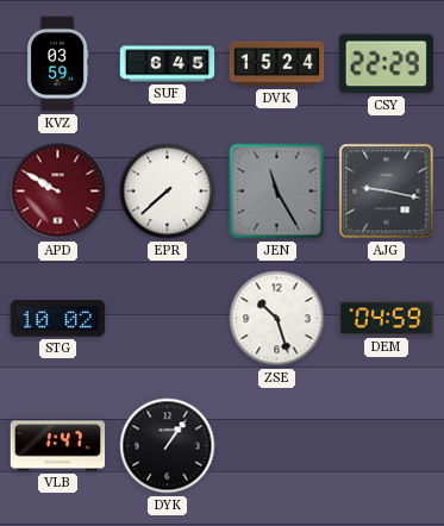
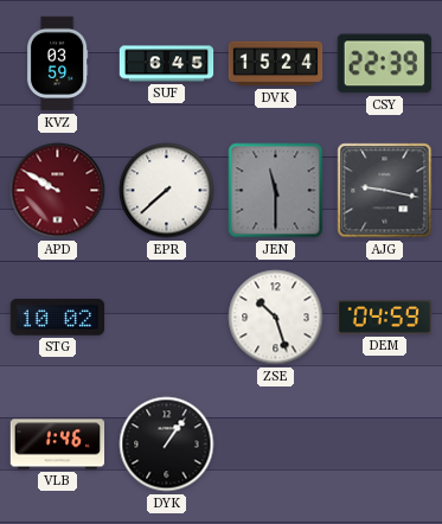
CSY: 22:29 -> 22:39 (384, 64)
JEN: 11:25 -> 11:30 (276, 191)
VLB: 1:47 -> 1:46 (58, 445)
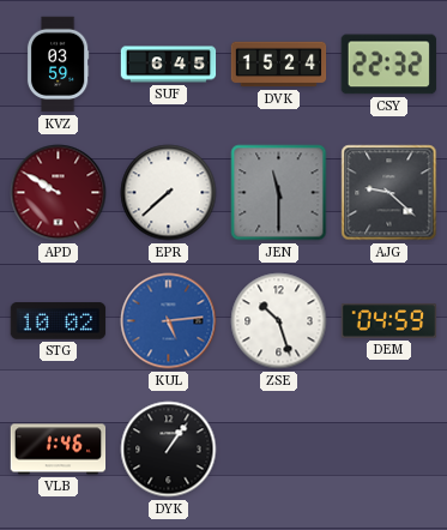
CSY: 22:39 -> 22:32 (388, 65)
AJG: 9:17 -> 9:22 (389, 193)
KUL: none -> 5:14 (169, 321)
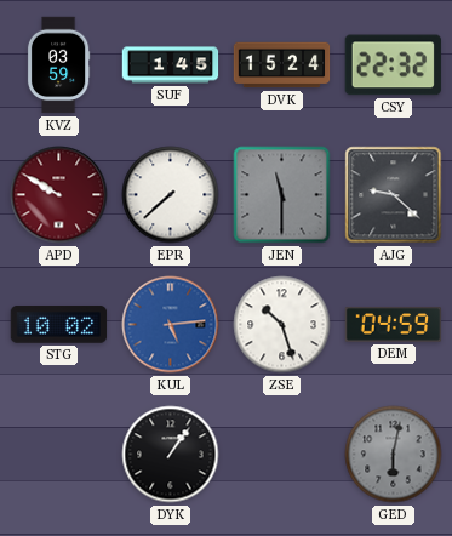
SUF: 6:45 -> 1:45 (171, 65)
VLB: 1:46 -> none (59, 450)
GED: none -> 6:02 (394, 455)
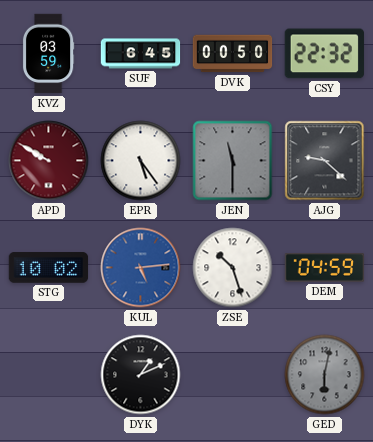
SUF: 1:45 -> 6:45 (141, 54)
DVK: 15:24 -> 00:50 (233, 54)
EPR: 7:38 -> 5:24 (141, 161)
DYK: 1:06 -> 1:11 (141, 375)
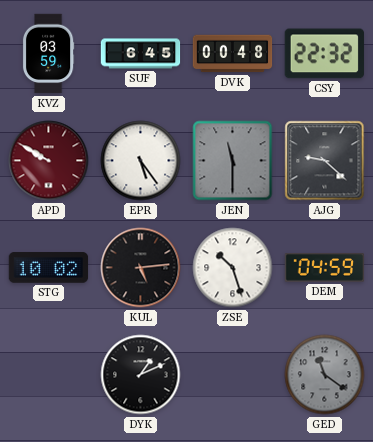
DVK: 00:50 -> 00:48 (233, 54)
KUL dial: blue -> black (141, 268)
GED: 6:02 -> 11:21 (325, 375)
